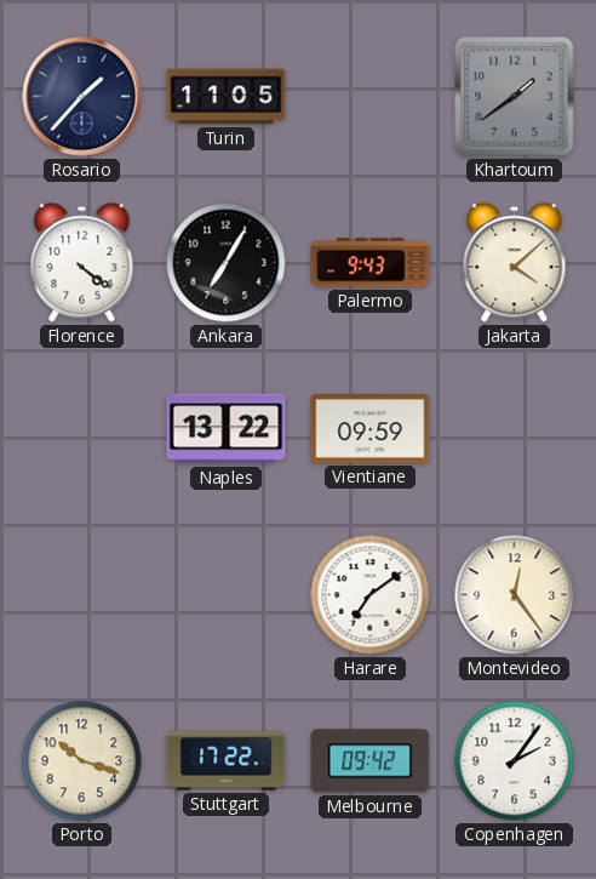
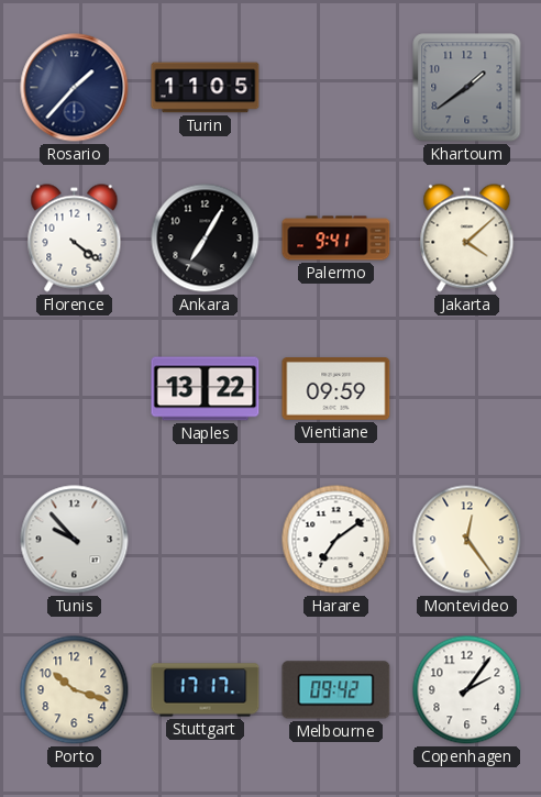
Palermo: 9:43 -> 9:41 (336, 239)
Tunis: none -> 9:53 (75, 540)
Stuttgart: 17:22 -> 17:17 (206, 690)
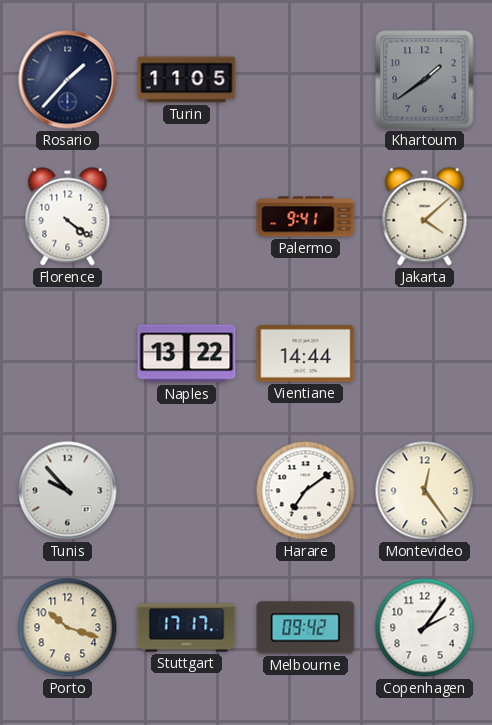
Ankara: 7:05 -> none (206, 239)
Vientiane: 09:59 -> 14:44 (306, 354)
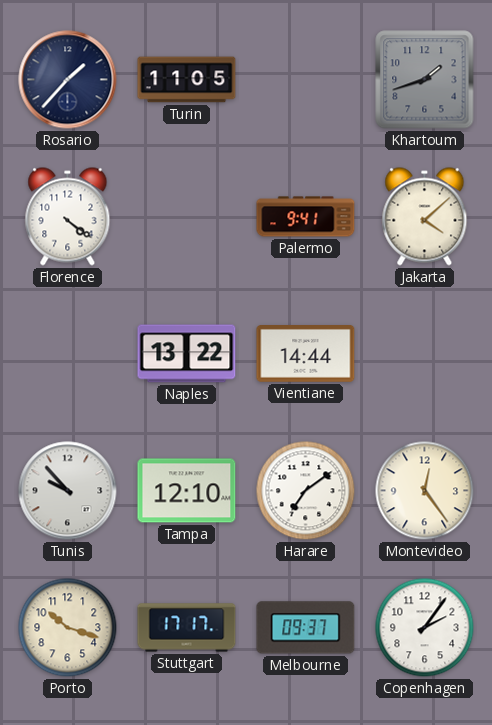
Khartoum: 1:39 -> 1:42 (425, 80)
Tampa: none -> 12:10 (187, 491)
Melbourne: 09:42 -> 09:37 (306, 628)
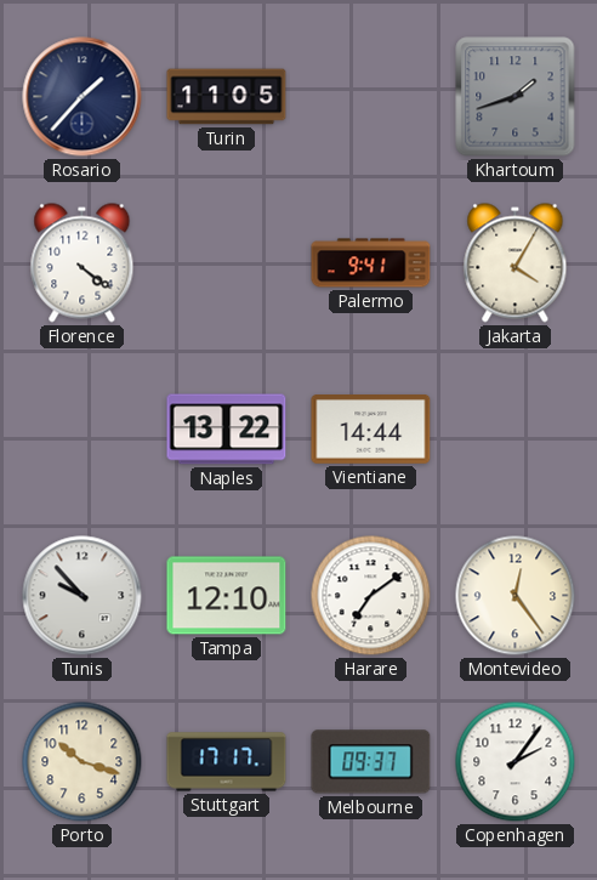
Jakarta: 4:08 -> 4:05 (516, 263)
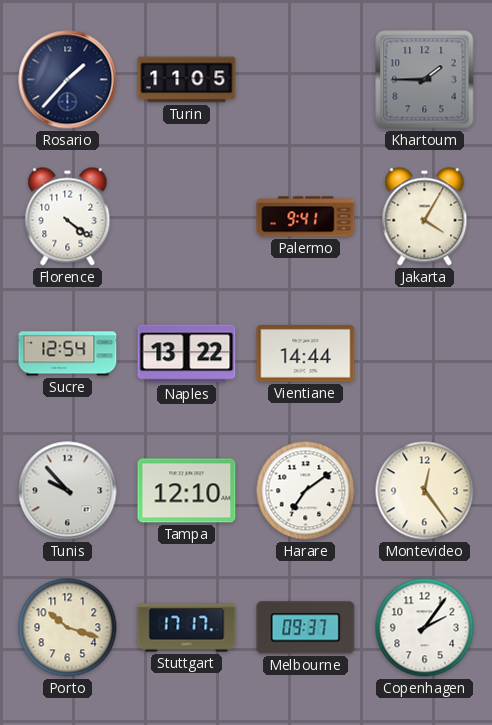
Khartoum: 1:42 -> 1:45 (425, 80)
Sucre: none -> 12:54 (68, 354)
